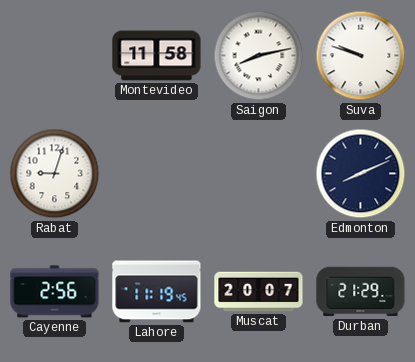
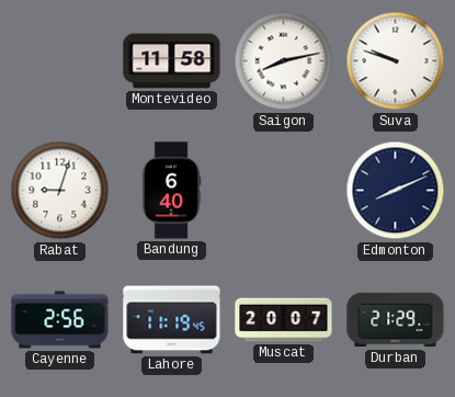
Bandung: none -> 6:40 (171, 191)
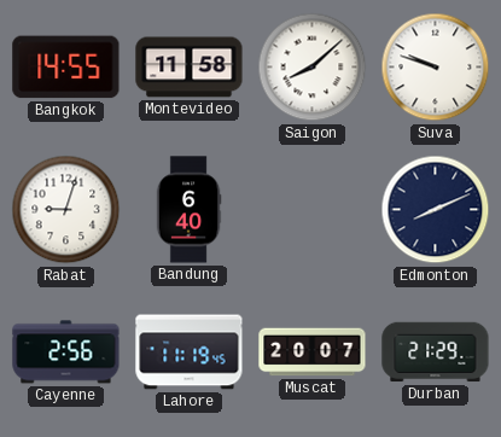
Bangkok: none -> 14:55 (66, 68)
Saigon: 8:13 -> 8:08 (313, 68)
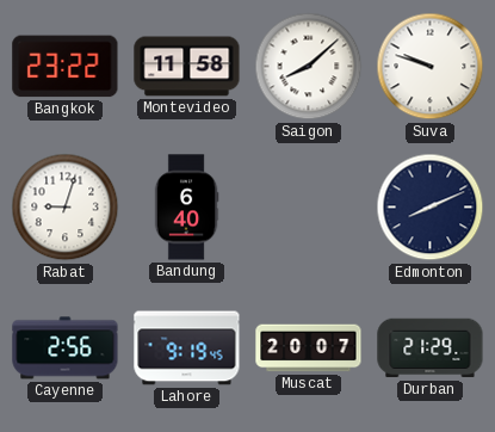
Bangkok: 14:55 -> 23:22 (66, 67)
Lahore: 11:19 -> 9:19 (187, 348)
